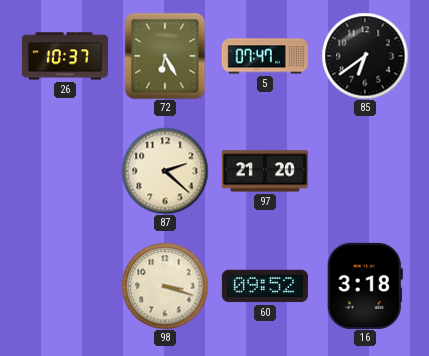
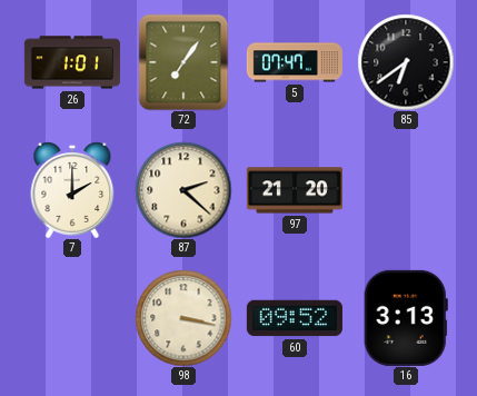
26: 10:37 -> 1:01 (72, 62)
72: 6:25 -> 7:06 (183, 62)
7: none -> 2:00 (72, 190)
98: 3:18 -> 3:17 (183, 318)
16: 3:18 -> 3:13 (406, 318)
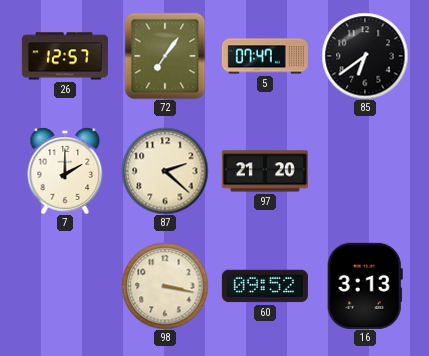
26: 1:01 -> 12:57 (65, 56)
